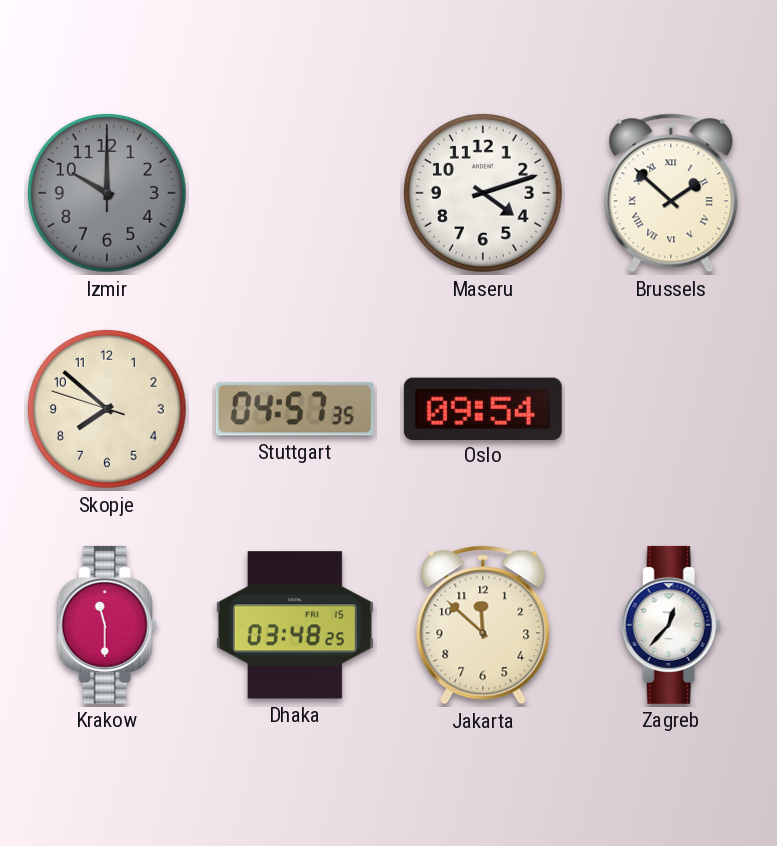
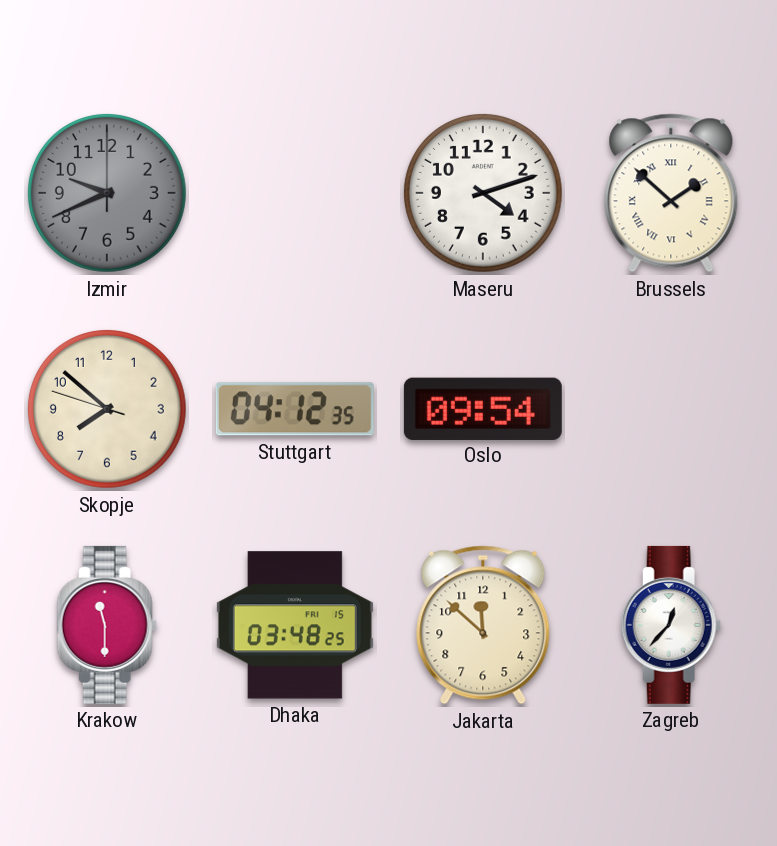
Izmir: 10:00 -> 9:41 (107, 193)
Stuttgart: 04:57 -> 04:12 (295, 409)
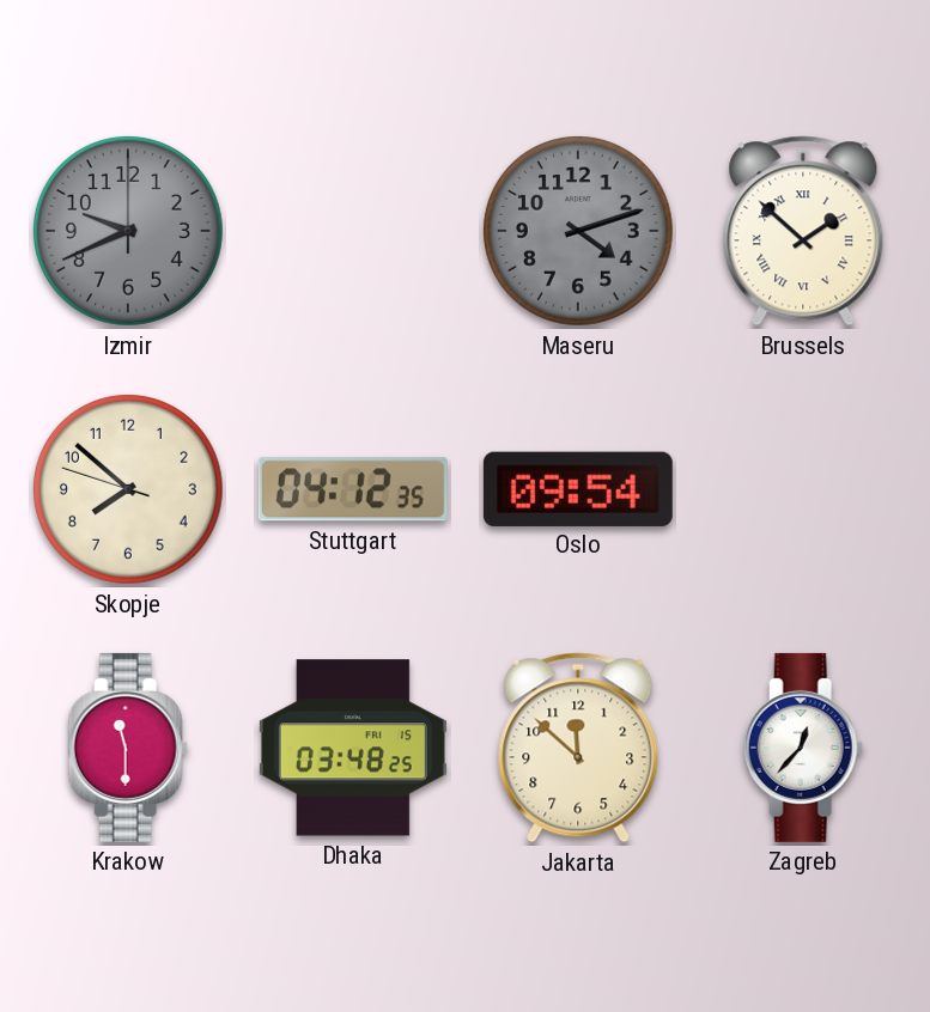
Maseru dial: white -> grey (578, 231)
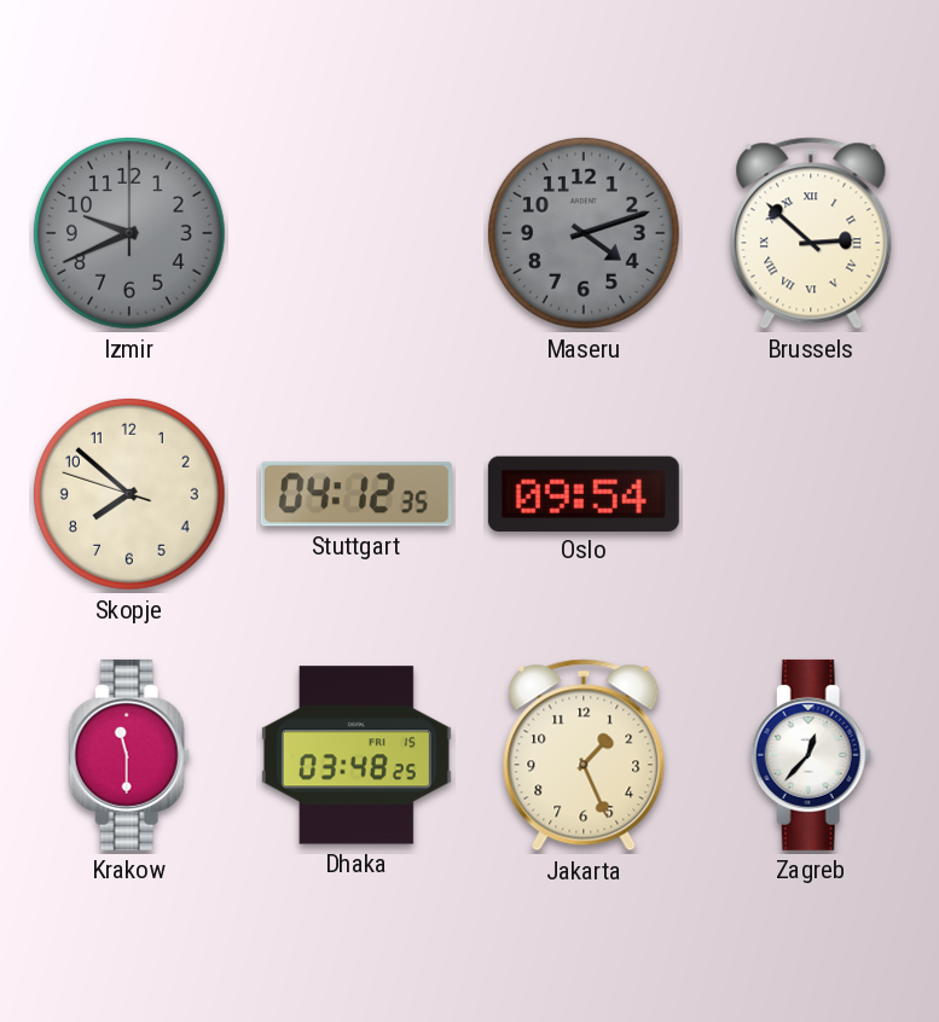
Brussels: 1:52 -> 2:52 (811, 233)
Jakarta: 11:52 -> 1:26 (584, 755)
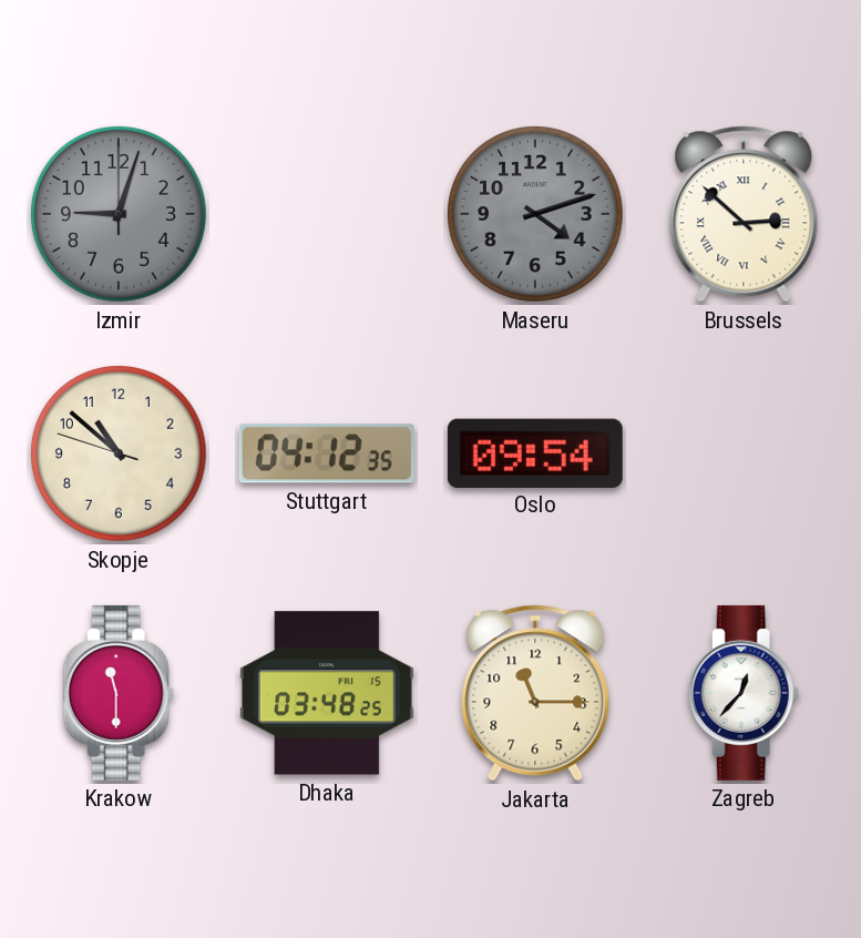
Izmir: 9:41 -> 9:03 (119, 214)
Skopje: 7:51 -> 10:51 (119, 453)
Jakarta: 1:26 -> 11:15 (535, 693)
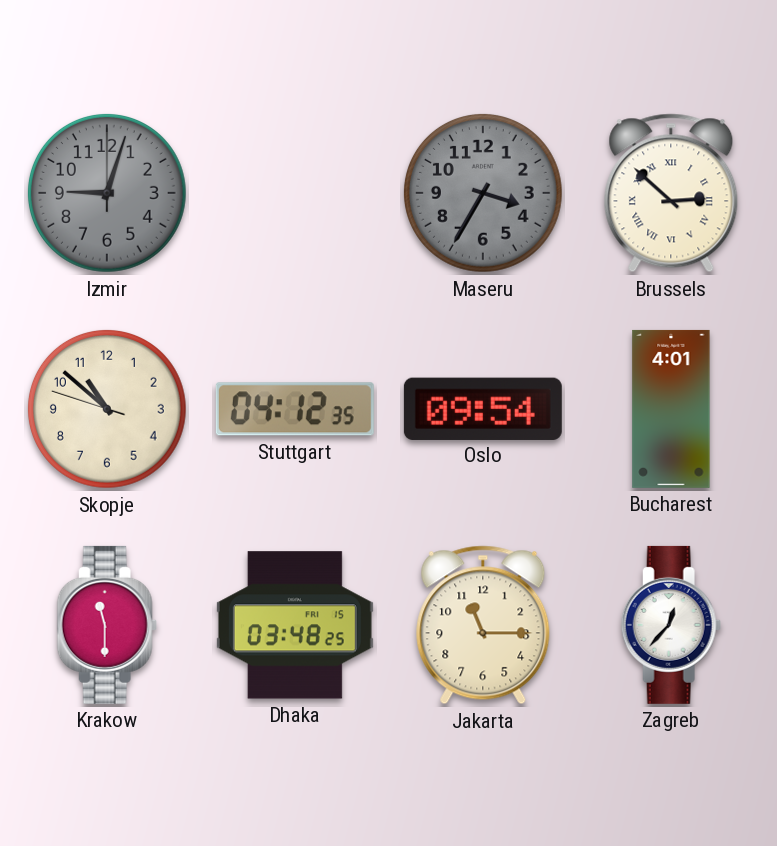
Maseru: 4:12 -> 3:35 (483, 193)
Bucharest: none -> 4:01 (671, 409)
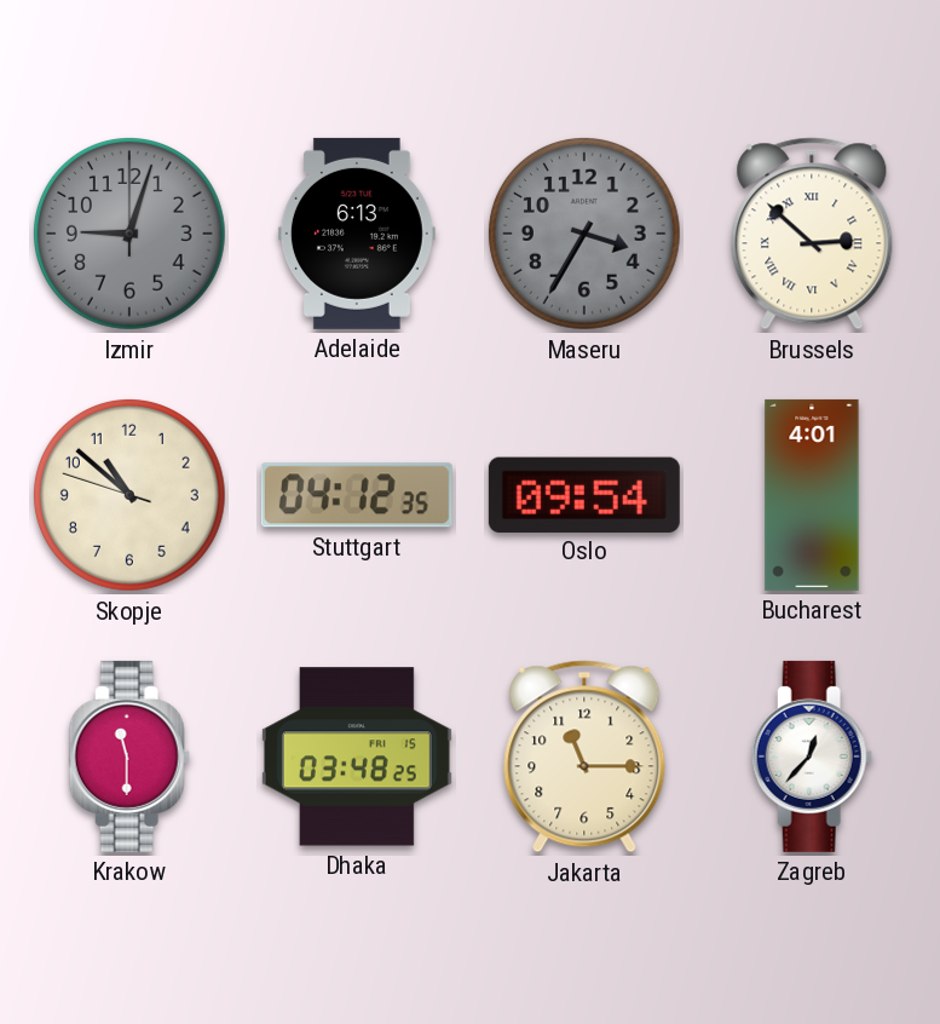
Adelaide: none -> 6:13 (357, 234)
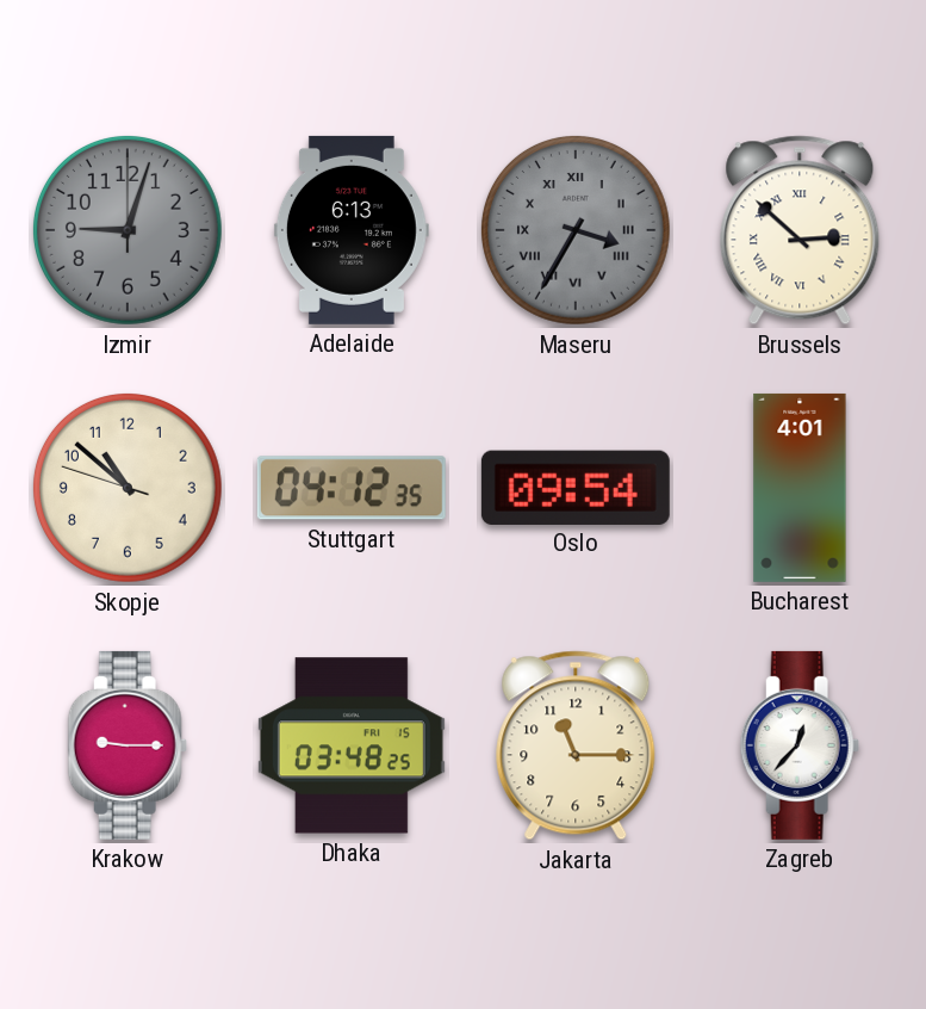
Maseru numerals: Arabic -> Roman (576, 230)
Krakow: 11:30 -> 9:15 (128, 745)
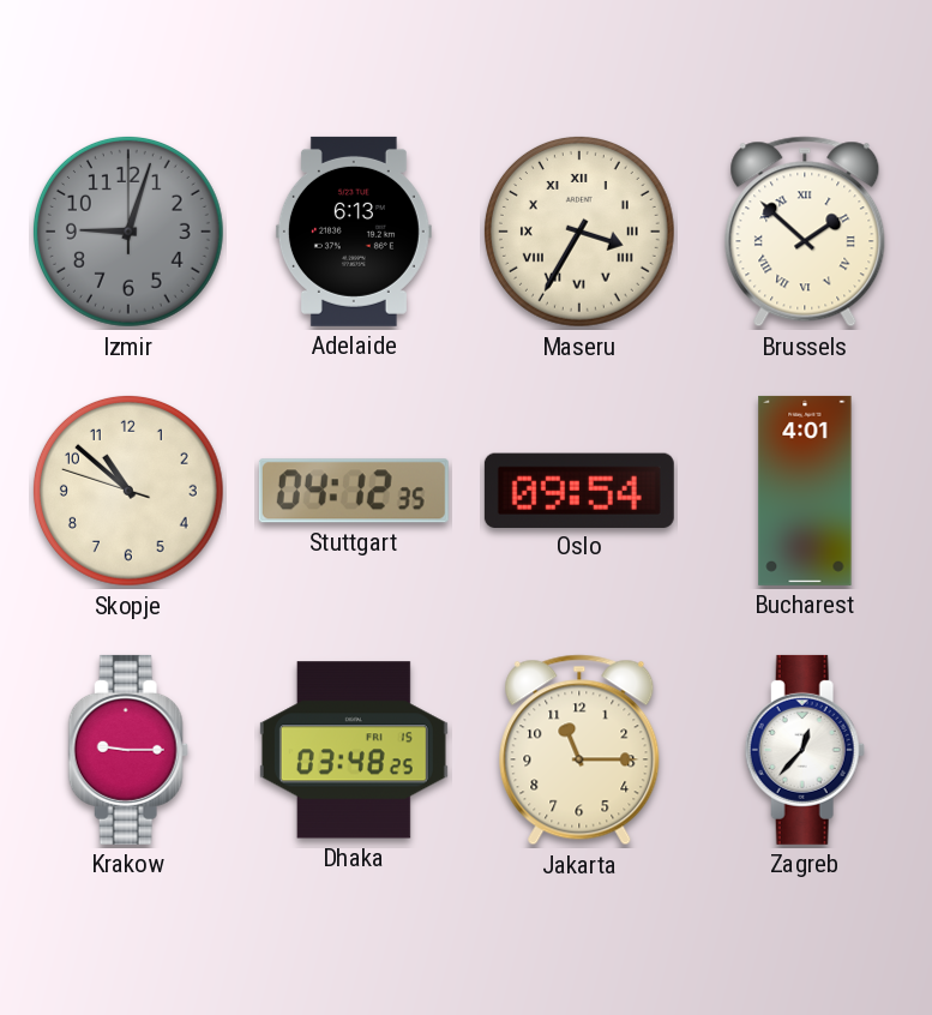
Maseru dial: grey -> cream (579, 232)
Brussels: 2:52 -> 1:52 (805, 232)
